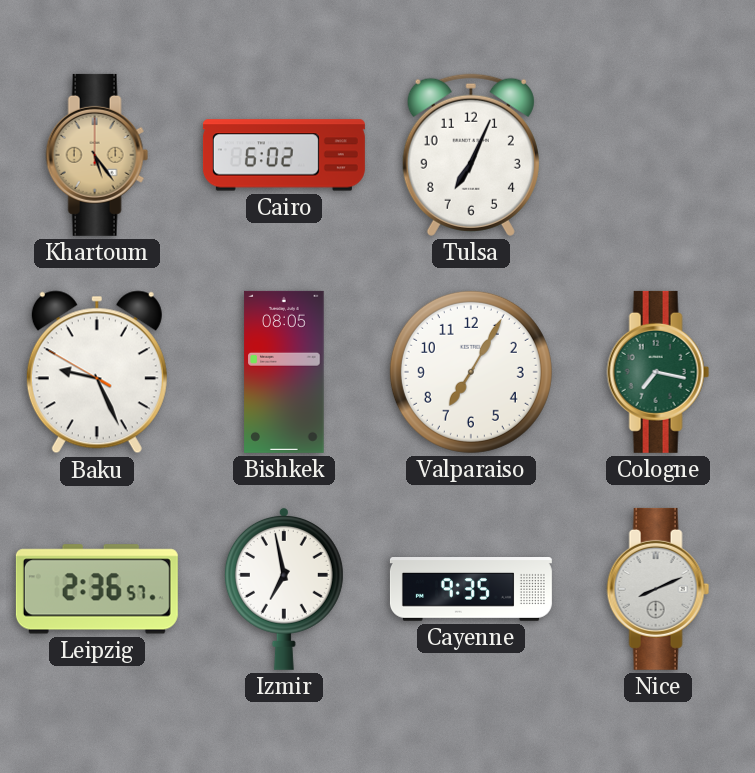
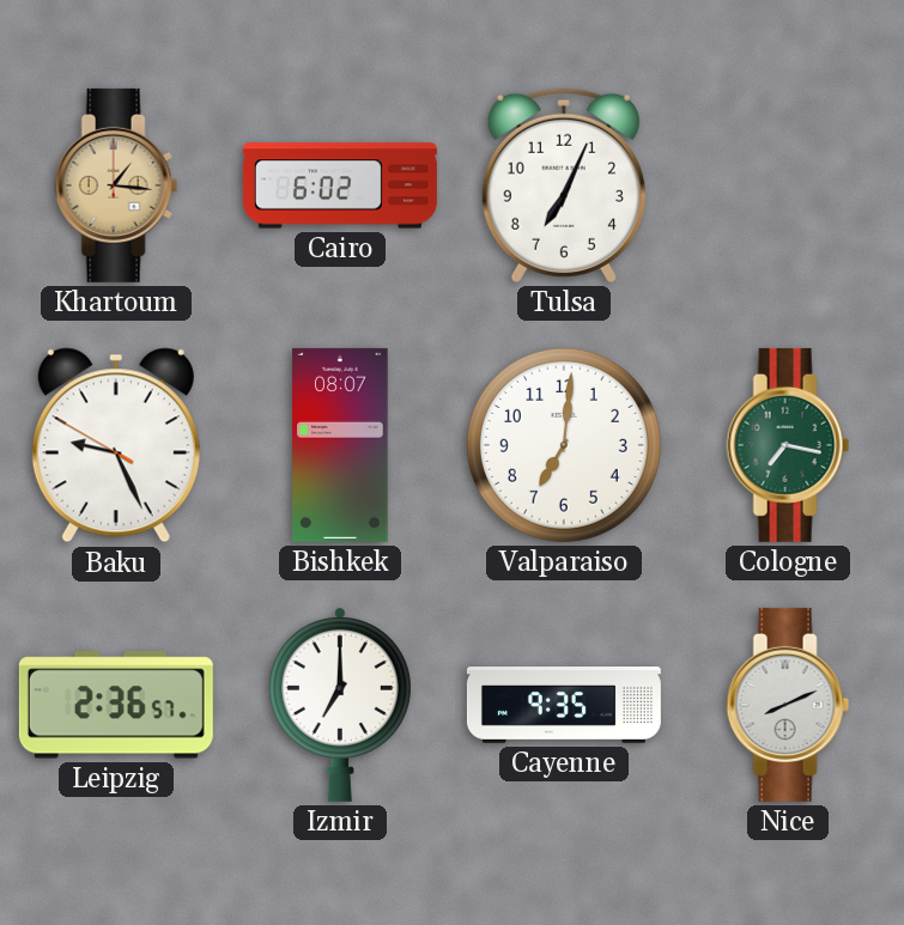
Khartoum: 5:24 -> 1:16 (116, 185)
Bishkek: 08:05 -> 08:07 (340, 445)
Valparaiso: 7:05 -> 7:01 (564, 445)
Izmir: 6:58 -> 7:00 (340, 704)
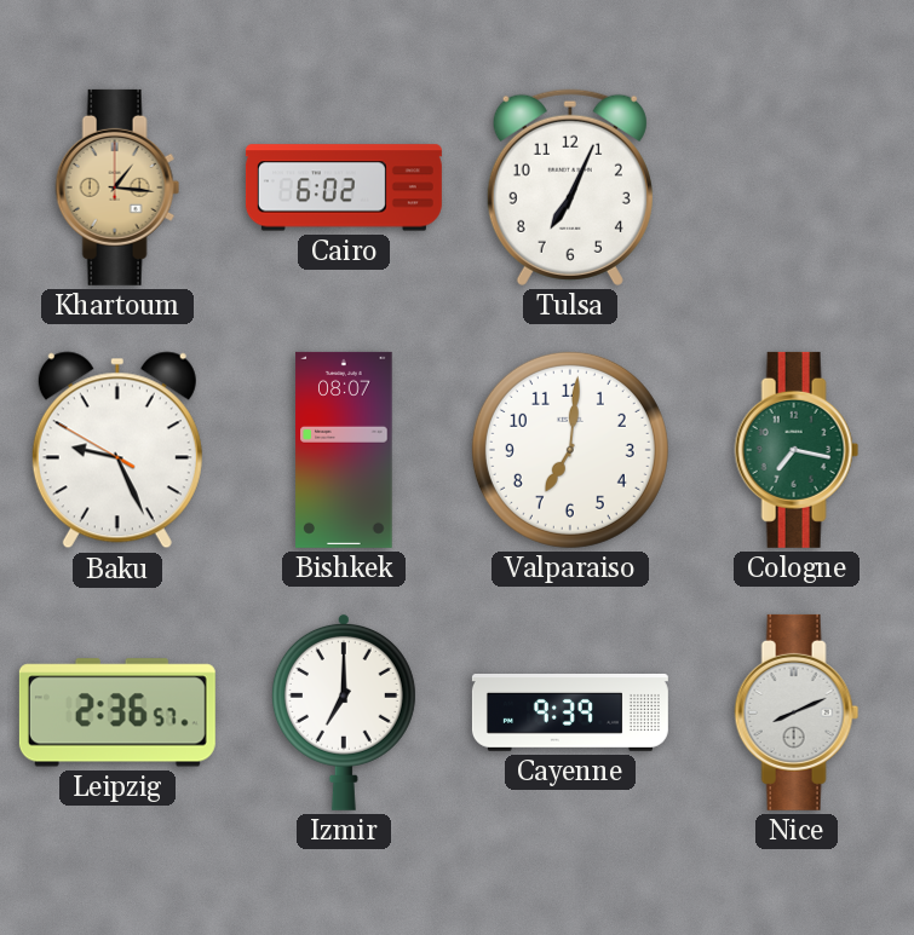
Cayenne: 9:35 -> 9:39 (570, 714)
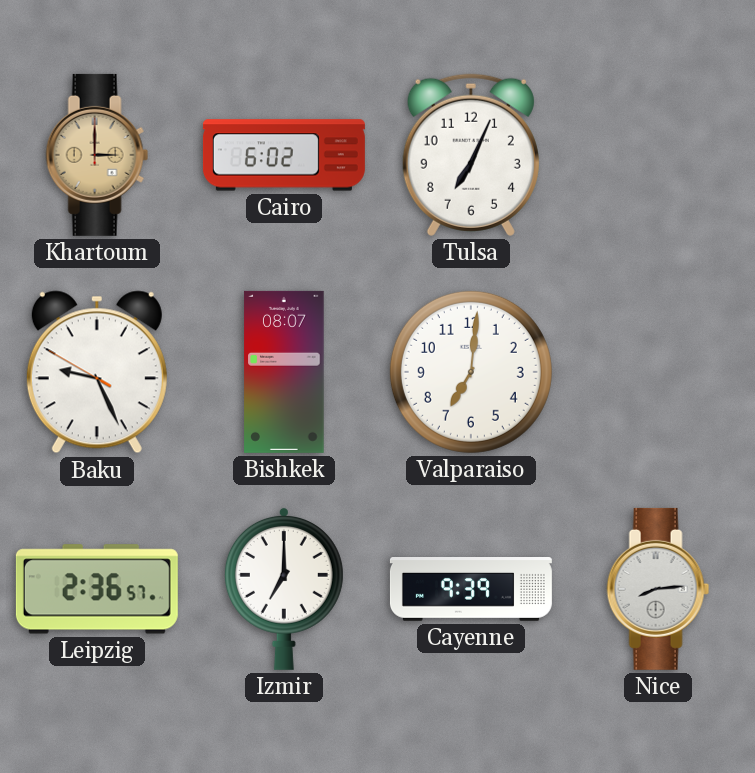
Khartoum: 1:16 -> 3:00 (97, 155)
Cologne: 7:17 -> none (797, 450)
Nice: 8:11 -> 8:14 (658, 589)
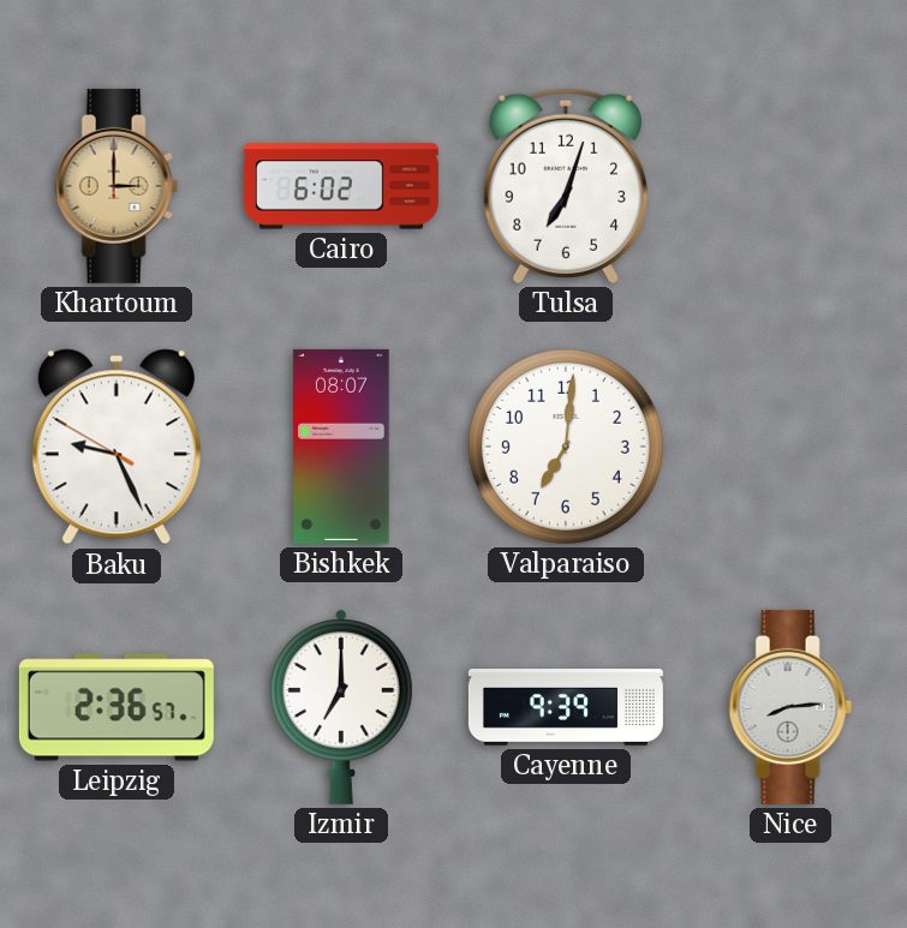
Tulsa: 7:04 -> 7:03 (566, 186)
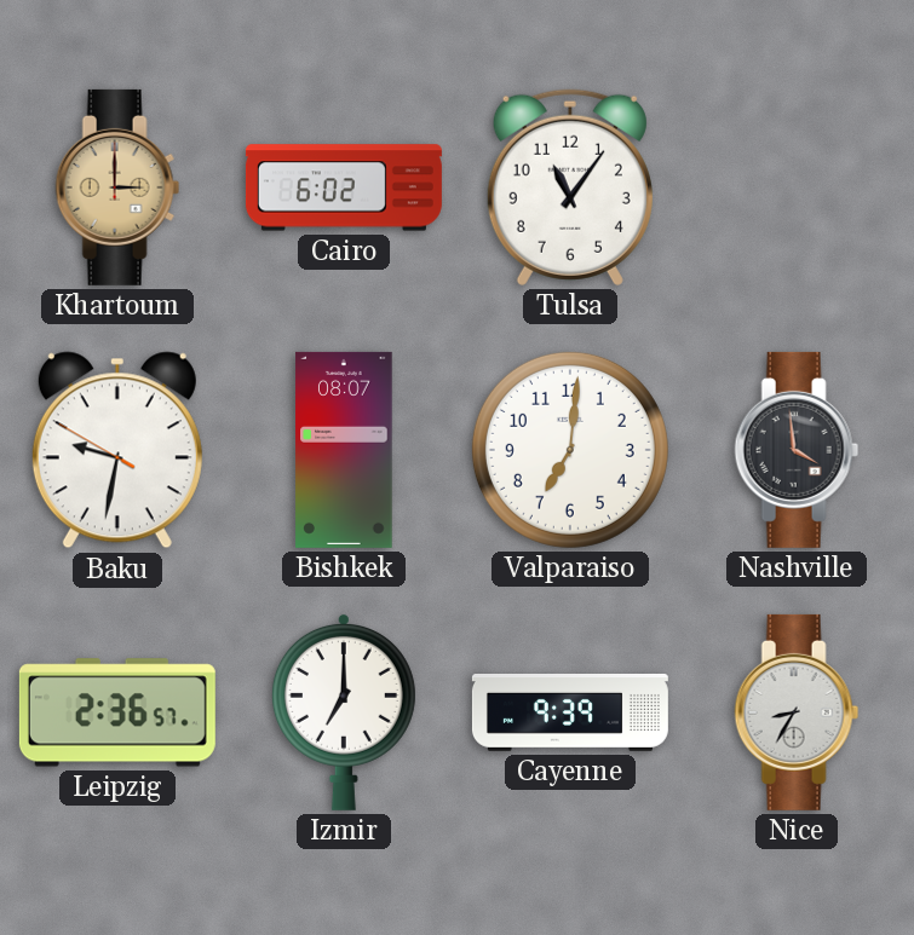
Tulsa: 7:03 -> 11:06 (570, 187)
Baku: 9:25 -> 9:31 (117, 450)
Nashville: none -> 3:59 (797, 450)
Nice: 8:14 -> 8:35 (797, 712)
